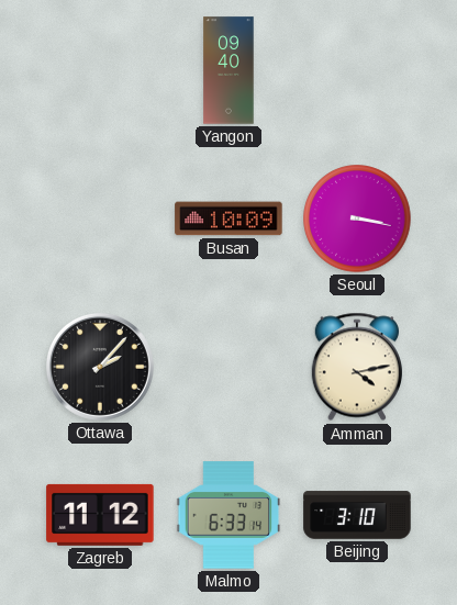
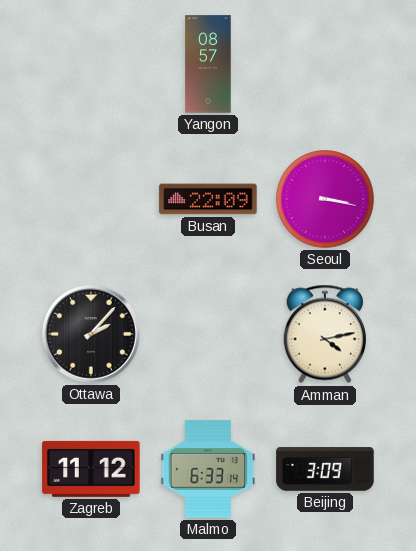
Yangon: 09:40 -> 08:57 (208, 64)
Busan: 10:09 -> 22:09 (208, 199)
Beijing: 3:10 -> 3:09 (325, 469)
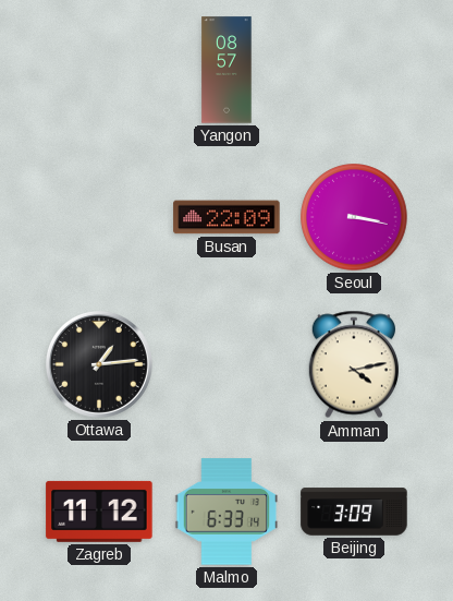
Ottawa: 2:07 -> 1:14 (99, 364)
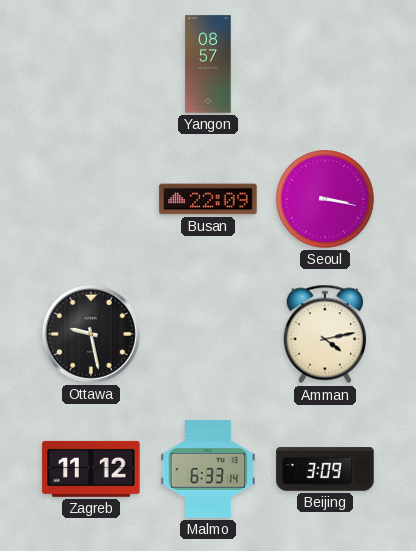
Ottawa: 1:14 -> 9:28 (91, 334)
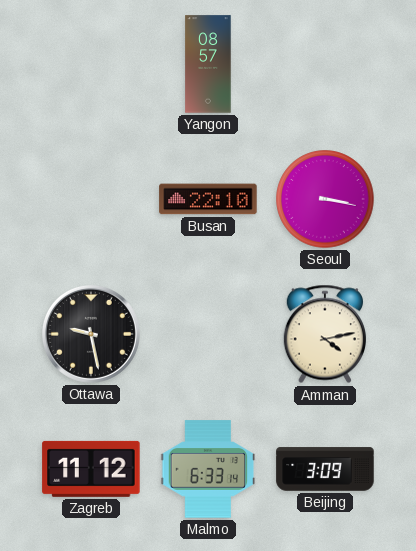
Busan: 22:09 -> 22:10 (208, 199)
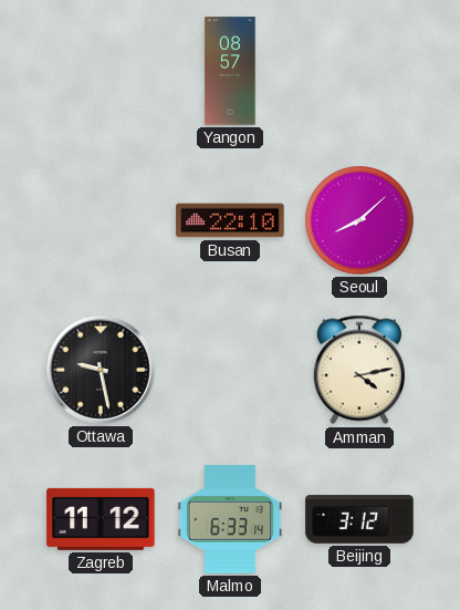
Seoul: 3:17 -> 8:08 (359, 220)
Beijing: 3:09 -> 3:12 (359, 519)
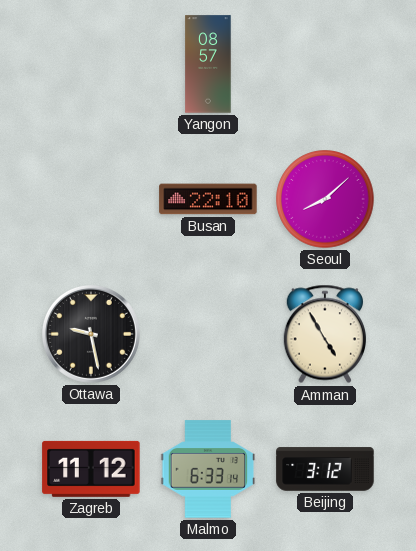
Amman: 4:13 -> 4:55 (325, 334)
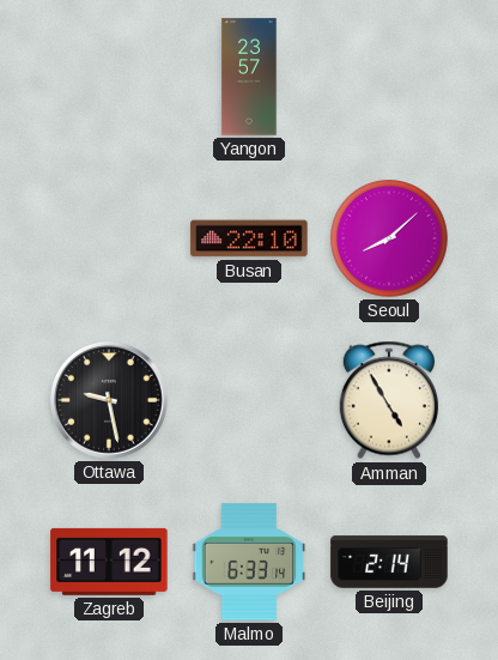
Yangon: 08:57 -> 23:57 (249, 77)
Beijing: 3:12 -> 2:14 (389, 562)
